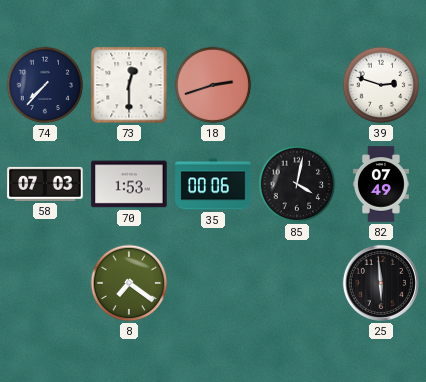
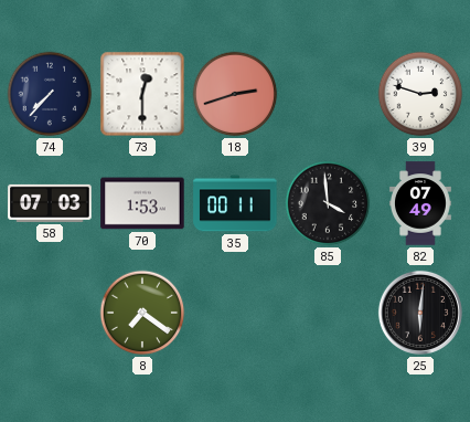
35: 00:06 -> 00:11 (235, 203)
85: 4:02 -> 3:59 (328, 203)
25: 5:59 -> 6:01 (420, 313)
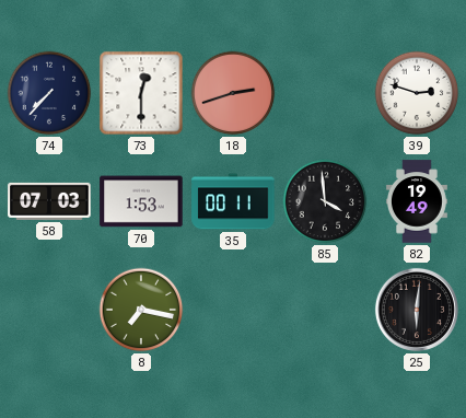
82: 07:49 -> 19:49 (417, 201)
8: 7:21 -> 7:17 (141, 310)
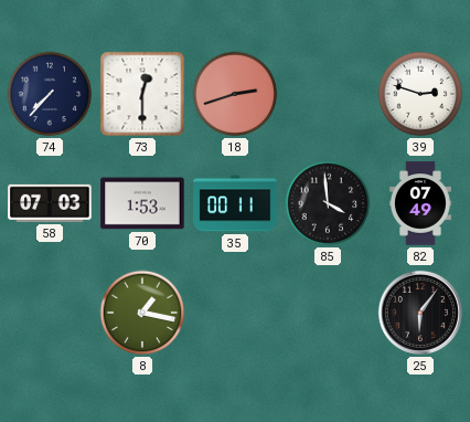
82: 19:49 -> 07:49 (420, 203)
8: 7:17 -> 1:17 (142, 313)
25: 6:01 -> 6:06 (420, 313)
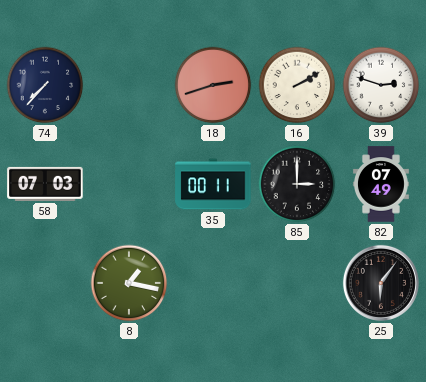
73: 12:30 -> none (142, 94)
16: none -> 2:10 (297, 85)
70: 1:53 -> none (142, 203)
85: 3:59 -> 3:00 (297, 184)
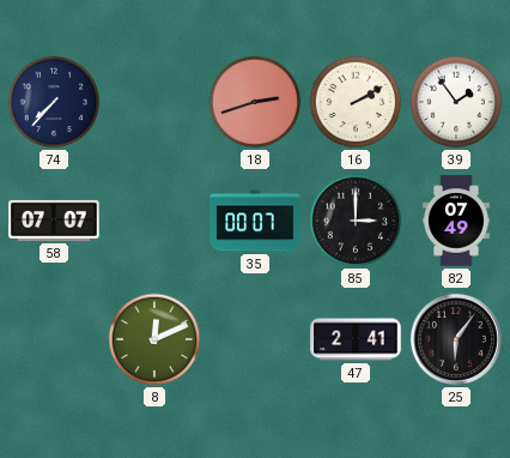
39: 2:48 -> 1:54 (456, 102)
58: 07:03 -> 07:07 (54, 221)
35: 00:11 -> 00:07 (255, 221)
8: 1:17 -> 12:11 (154, 339)
47: none -> 2:41 (356, 339)
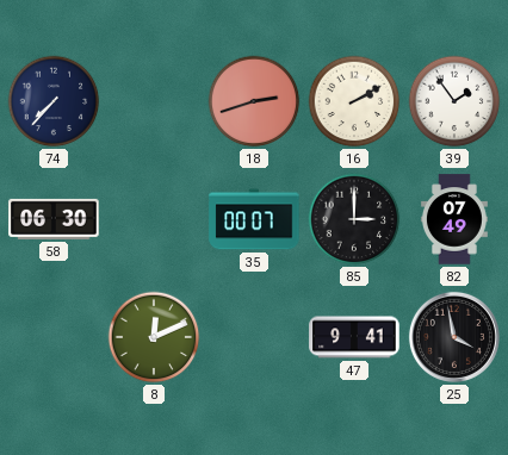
58: 07:07 -> 06:30 (54, 219)
47: 2:41 -> 9:41 (354, 337)
25: 6:06 -> 3:58 (454, 337)
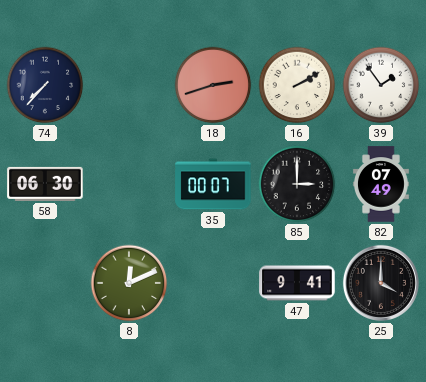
25: 3:58 -> 4:00 (381, 283)
